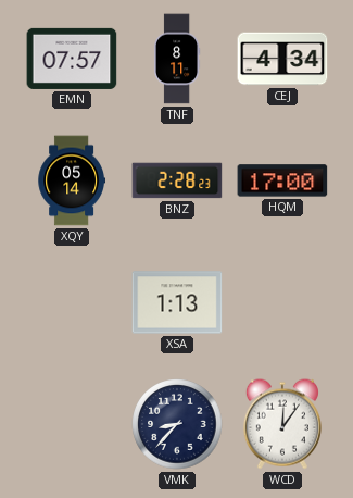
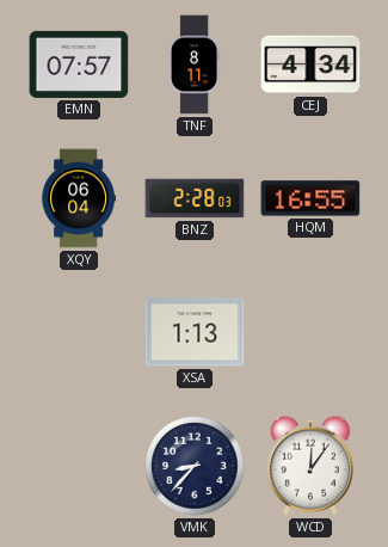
XQY: 05:14 -> 06:04 (78, 198)
BNZ: 2:28:23 -> 2:28:03 (195, 198)
HQM: 17:00 -> 16:55 (310, 198)
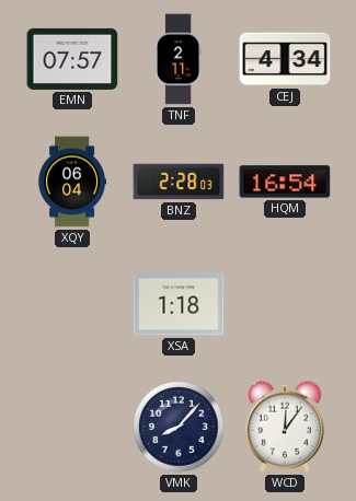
TNF: 8:11 -> 2:11 (179, 59)
HQM: 16:55 -> 16:54 (285, 182)
XSA: 1:13 -> 1:18 (179, 304)
VMK: 8:37 -> 8:07 (179, 427)
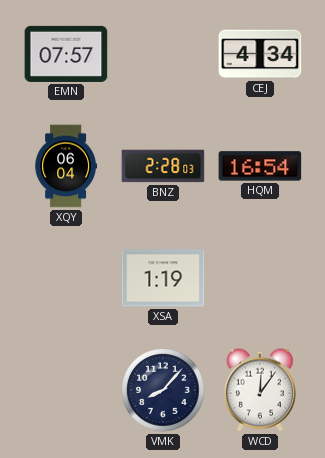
TNF: 2:11 -> none (179, 59)
XSA: 1:18 -> 1:19 (163, 278)
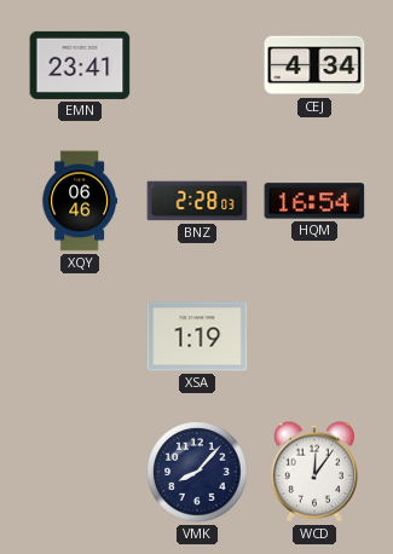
EMN: 07:57 -> 23:41 (80, 65)
XQY: 06:04 -> 06:46 (79, 201)
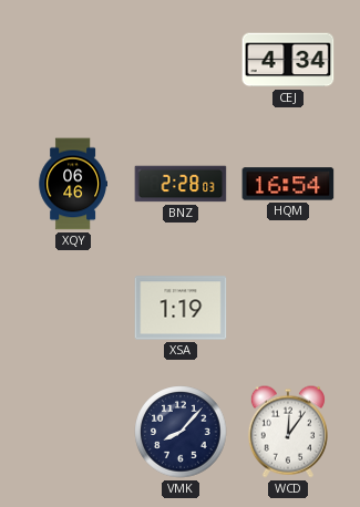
EMN: 23:41 -> none (80, 65)
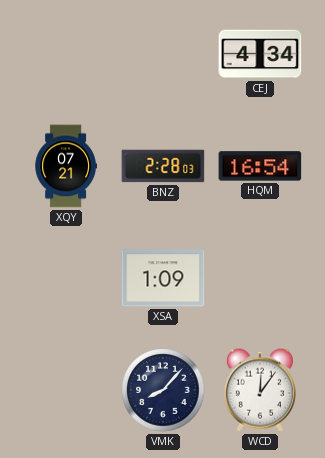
XQY: 06:46 -> 07:21 (65, 166)
XSA: 1:19 -> 1:09 (163, 278)
